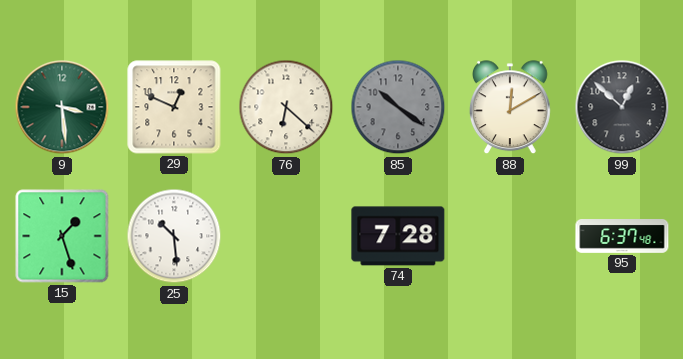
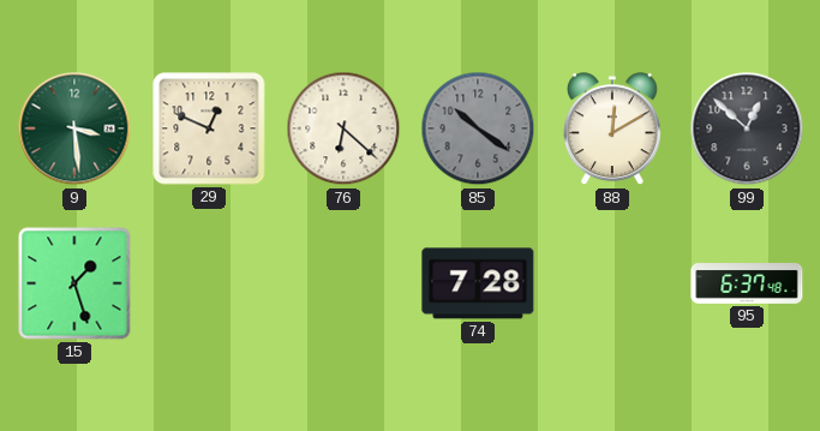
25: 10:29 -> none (174, 236)
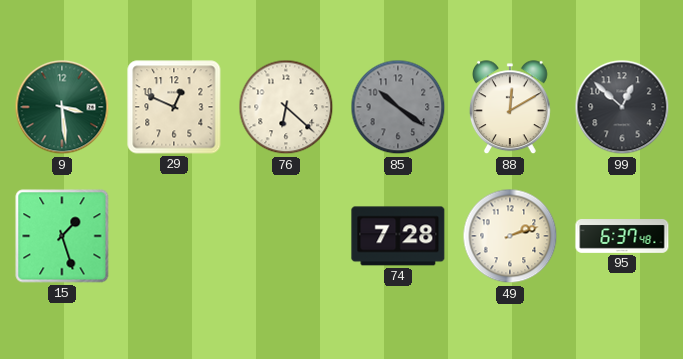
49: none -> 2:12 (510, 236)
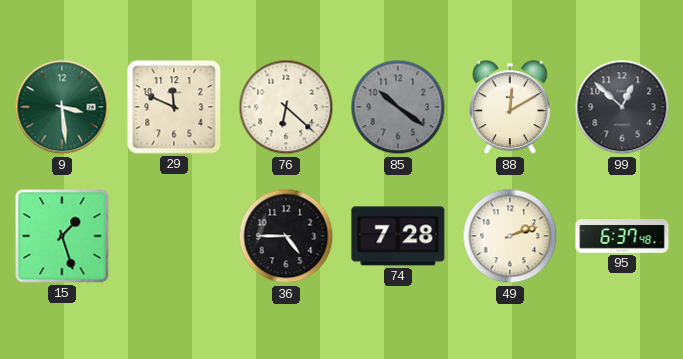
29: 12:49 -> 11:49 (174, 107)
36: none -> 4:45 (286, 236)
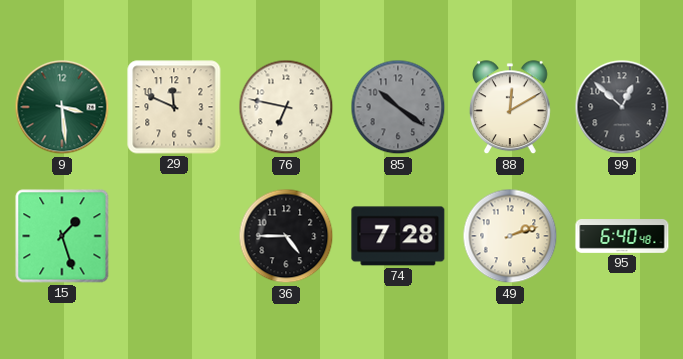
76: 6:22 -> 6:47 (286, 107)
95: 6:37 -> 6:40 (622, 237)
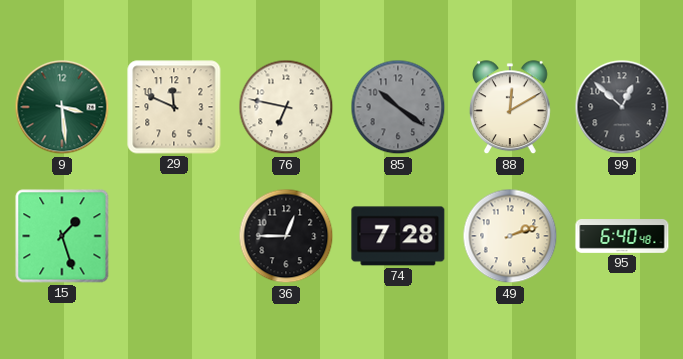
36: 4:45 -> 12:45 (286, 236)
